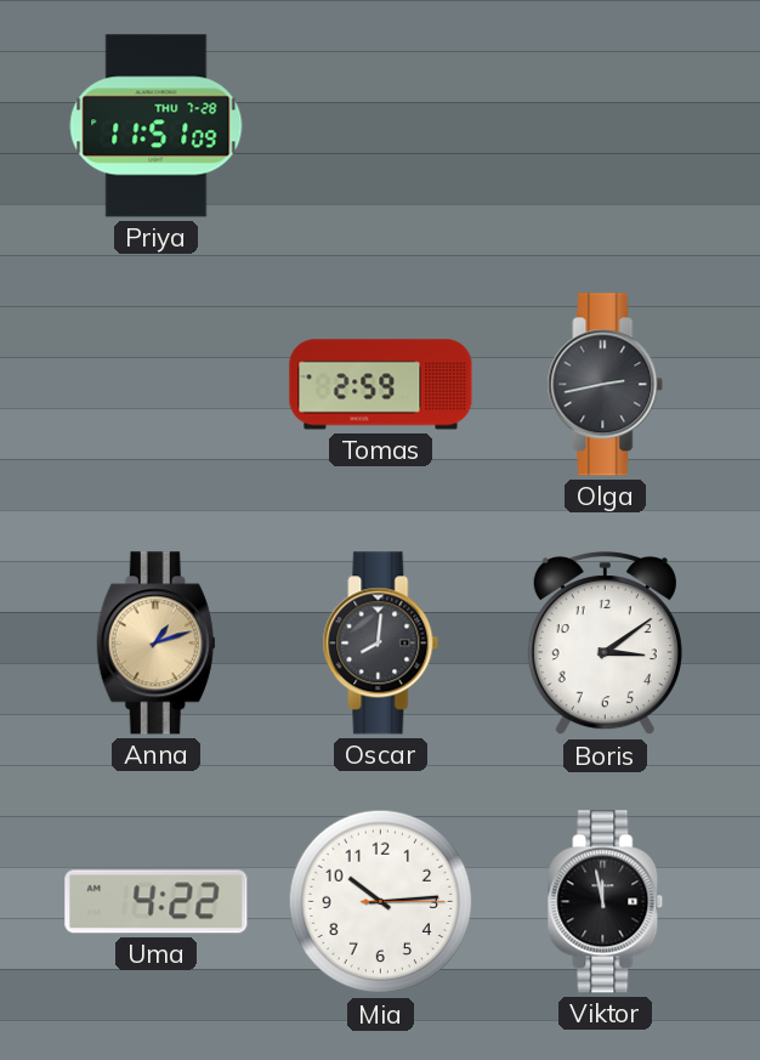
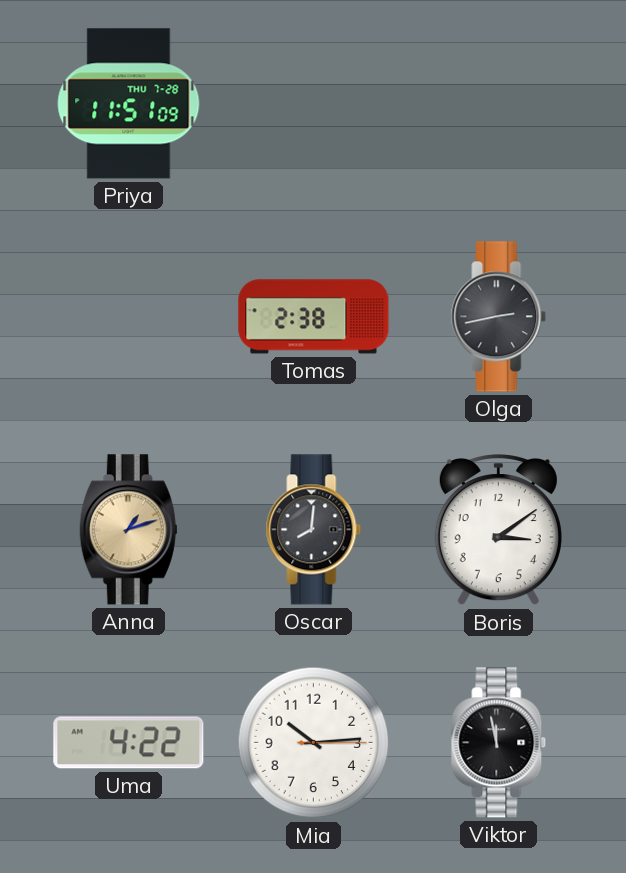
Tomas: 2:59 -> 2:38 (314, 317)
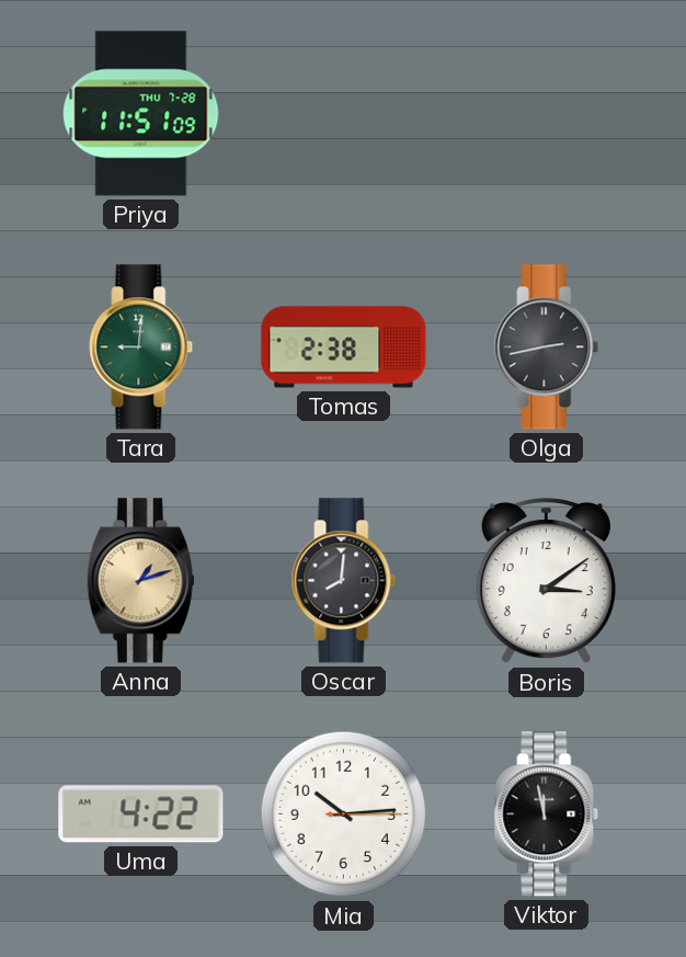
Tara: none -> 9:01 (141, 348)
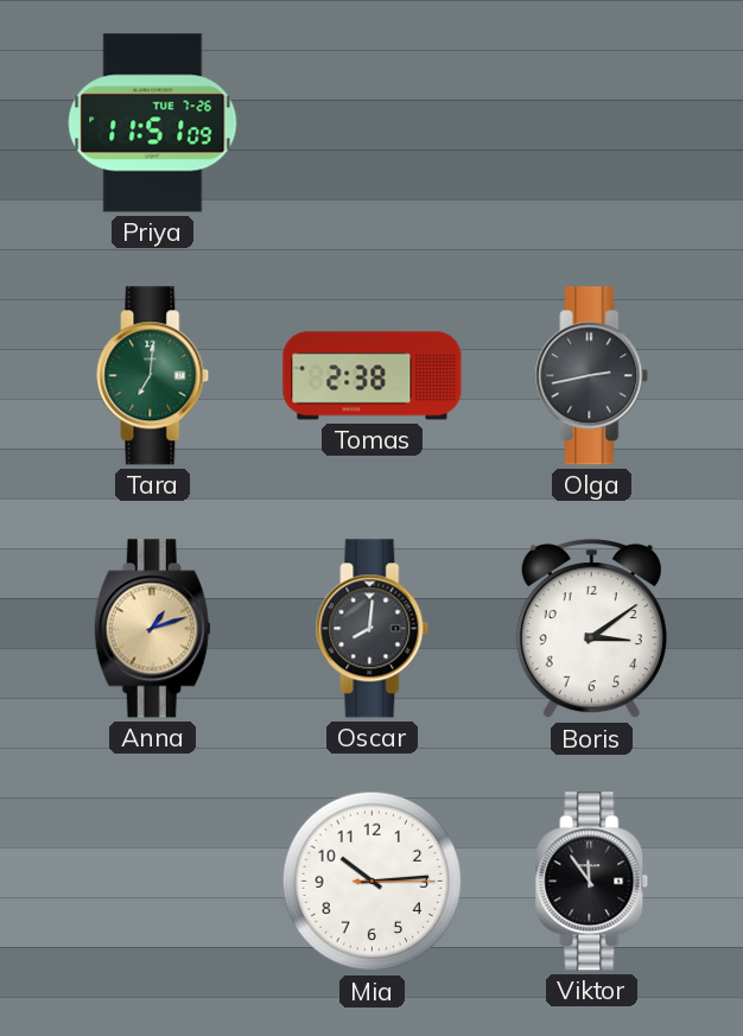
Priya date: THU 7-28 -> TUE 7-26 (153, 123)
Tara: 9:01 -> 7:01 (153, 376)
Uma: 4:22 -> none (141, 814)
Viktor: 11:58 -> 11:54 (592, 882)
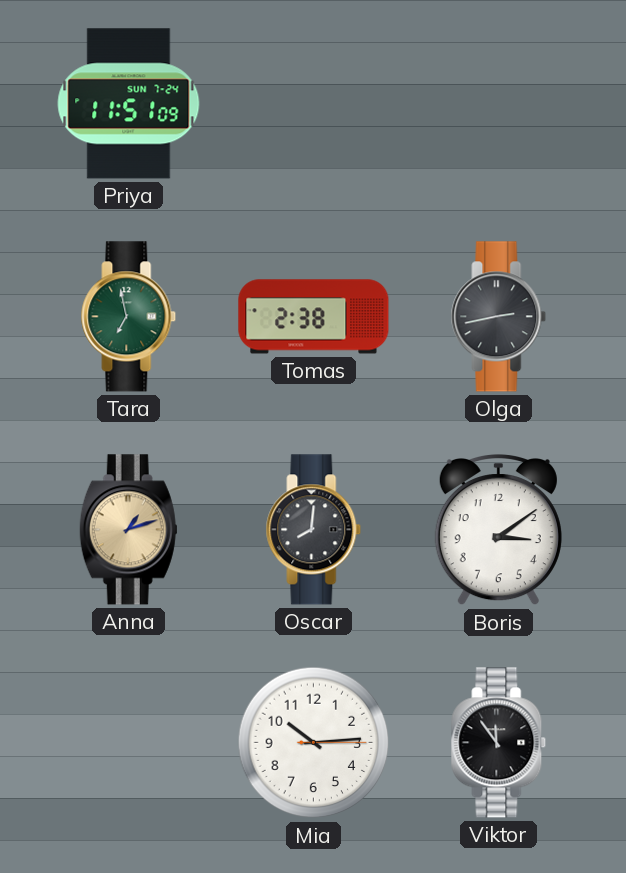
Priya date: TUE 7-26 -> SUN 7-24 (129, 104)
Tara: 7:01 -> 6:58 (129, 317)
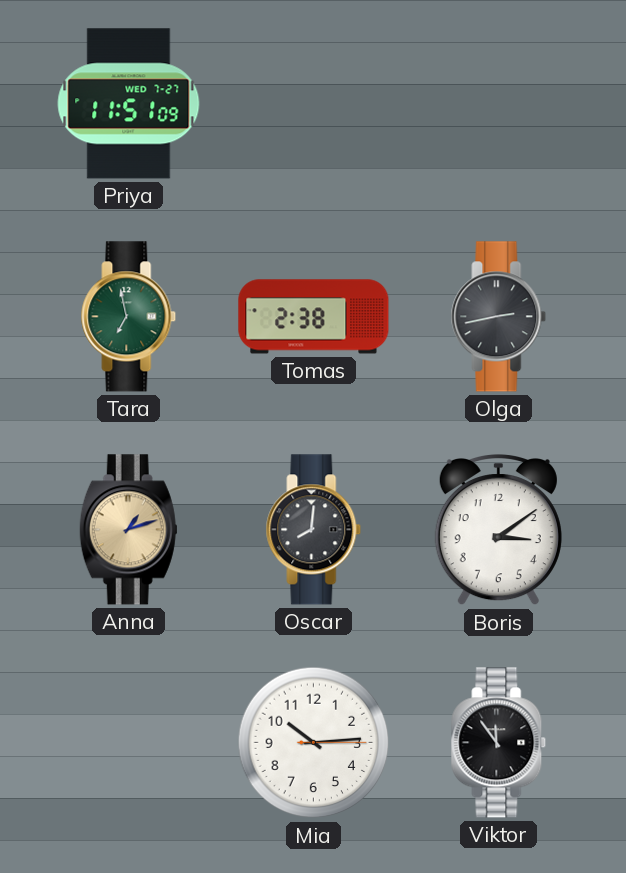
Priya date: SUN 7-24 -> WED 7-27 (129, 104)
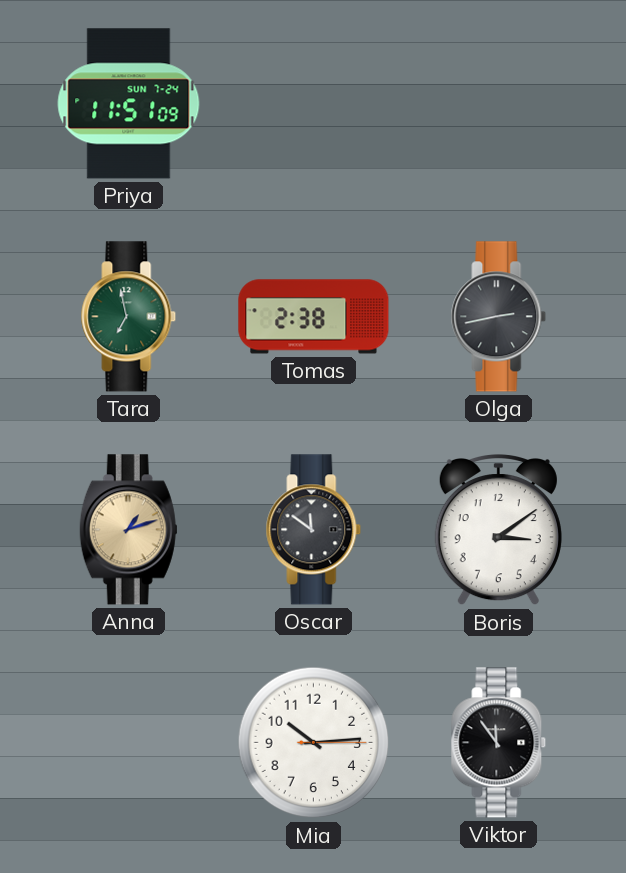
Priya date: WED 7-27 -> SUN 7-24 (129, 104)
Oscar: 8:01 -> 11:51 (314, 530)
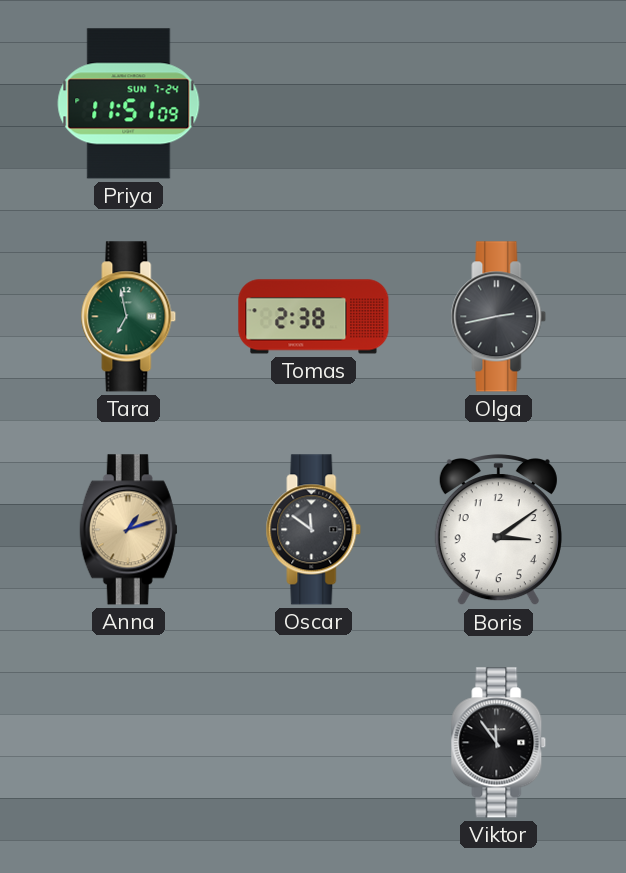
Mia: 10:14 -> none (314, 743)
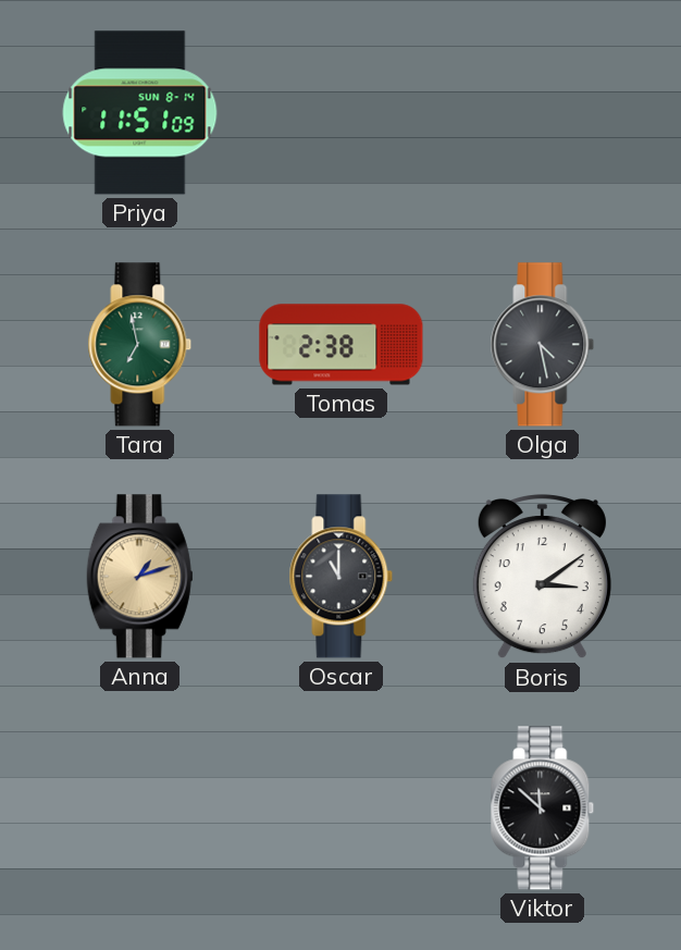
Priya date: SUN 7-24 -> SUN 8-14 (140, 113)
Olga: 2:43 -> 4:28 (543, 345)
Oscar: 11:51 -> 11:00 (342, 577)
Viktor: 11:54 -> 11:52 (543, 809)
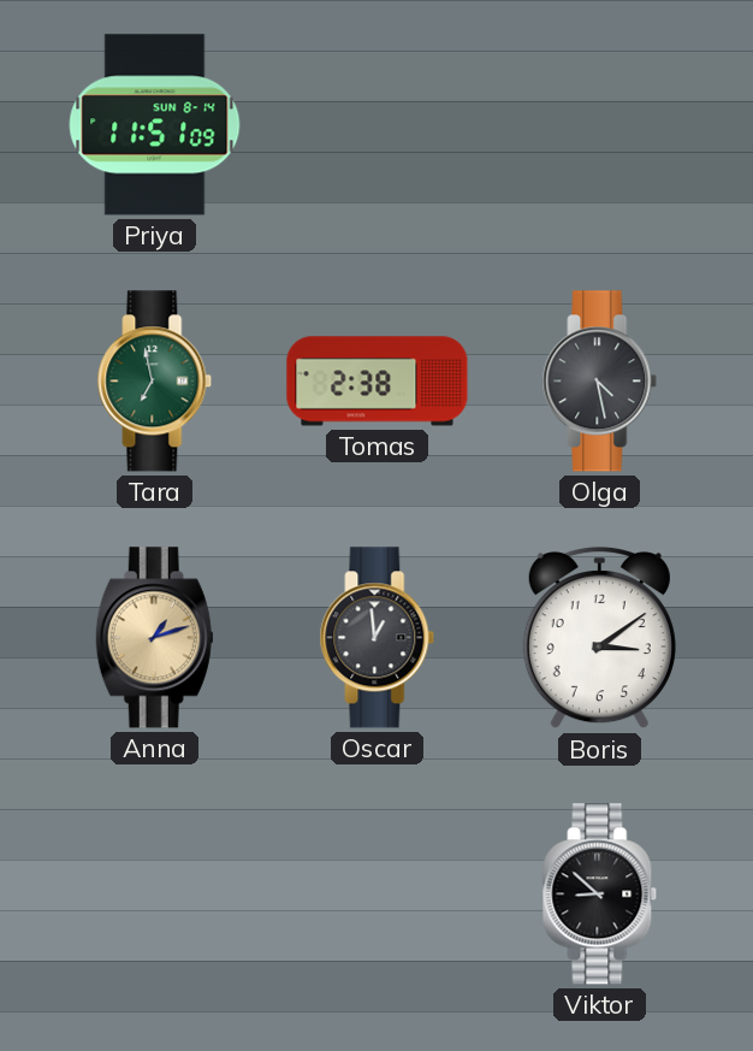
Oscar: 11:00 -> 12:59 (378, 638)
Viktor: 11:52 -> 8:52 (600, 894)
